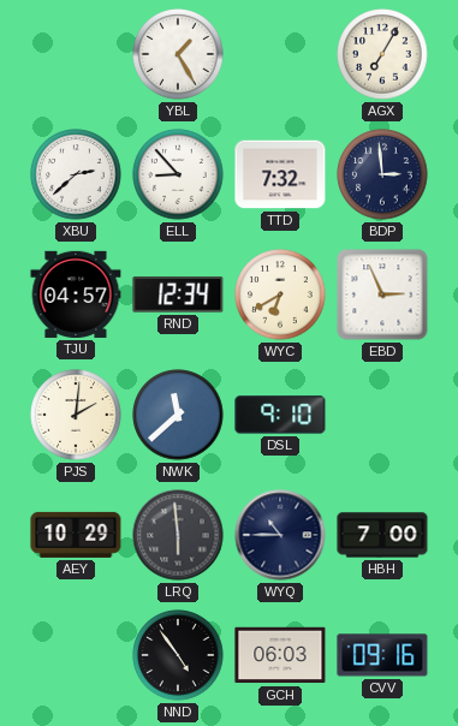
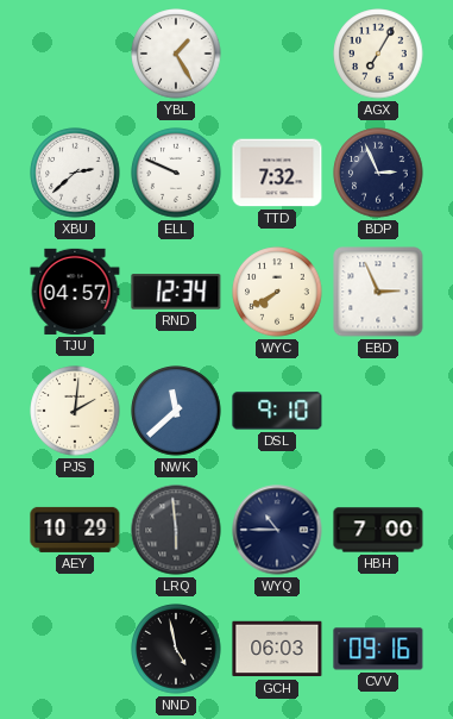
ELL: 8:53 -> 9:49 (176, 173)
BDP: 2:59 -> 2:56 (378, 173)
WYC: 6:40 -> 7:40 (277, 292)
NND: 4:54 -> 4:58 (176, 649)
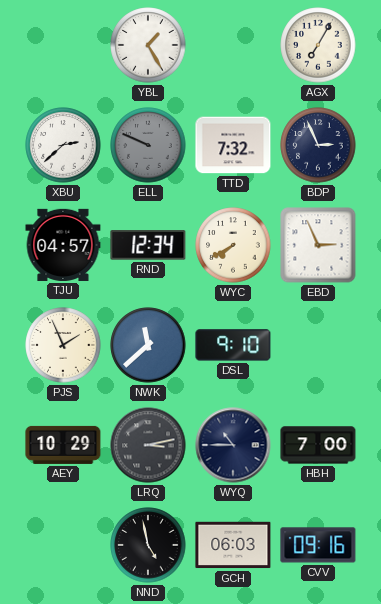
ELL dial: white -> grey (148, 145)
PJS: 2:01 -> 1:56 (63, 345)
LRQ: 5:59 -> 3:13 (148, 445)
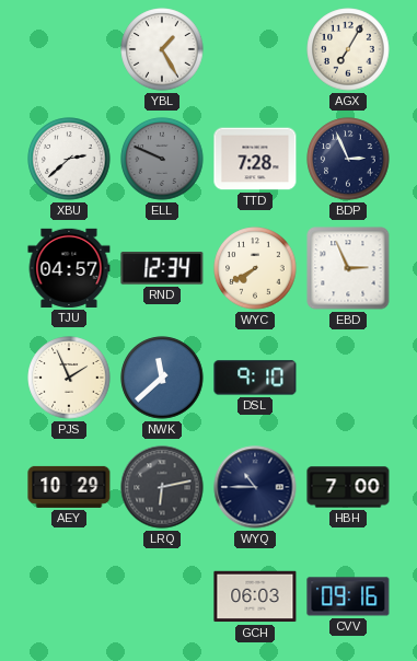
TTD: 7:32 -> 7:28 (255, 159)
LRQ: 3:13 -> 6:13 (162, 487)
NND: 4:58 -> none (148, 545)
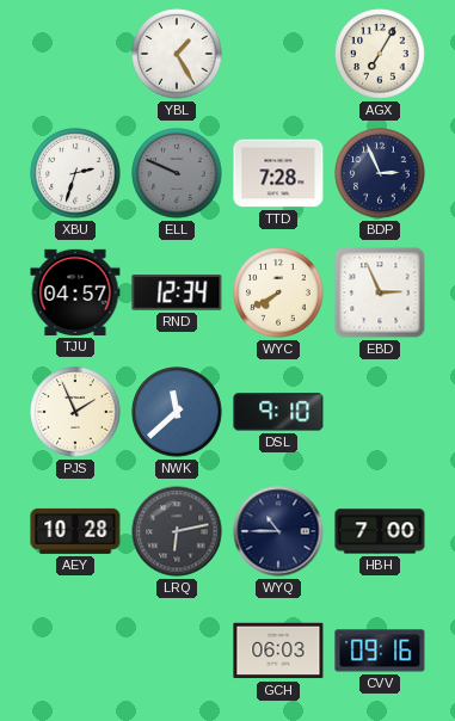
XBU: 2:38 -> 2:33 (75, 173)
AEY: 10:29 -> 10:28 (75, 531)
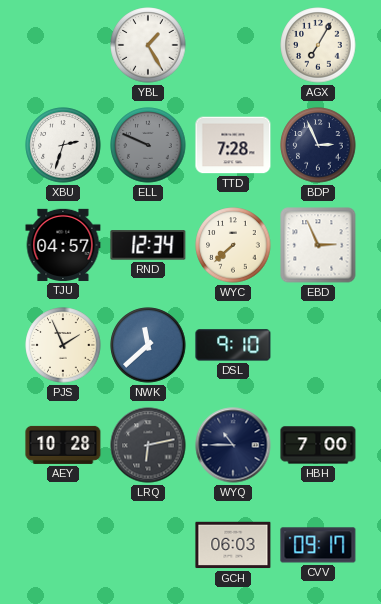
WYC: 7:40 -> 7:38 (233, 245)
CVV: 09:16 -> 09:17 (318, 545)
